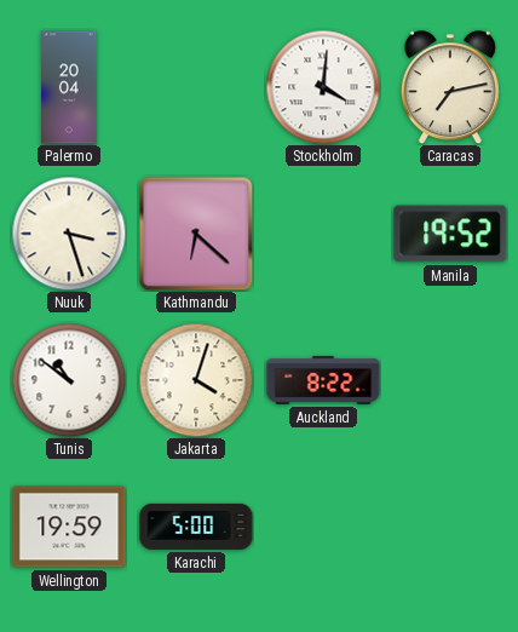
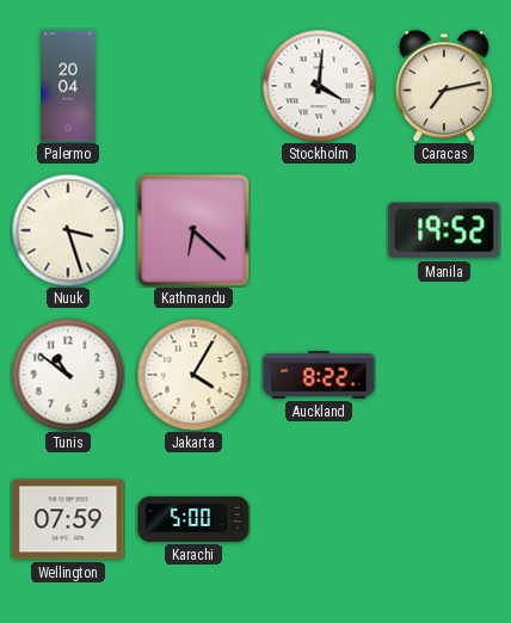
Jakarta: 4:03 -> 4:05 (193, 375)
Wellington: 19:59 -> 07:59 (68, 519)
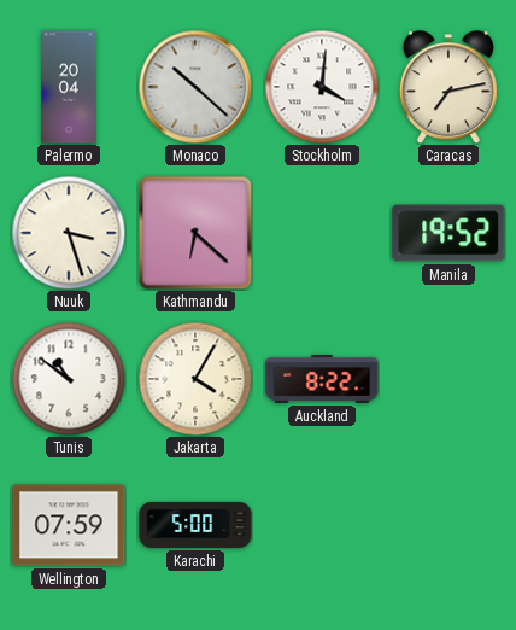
Monaco: none -> 10:22 (195, 87)
